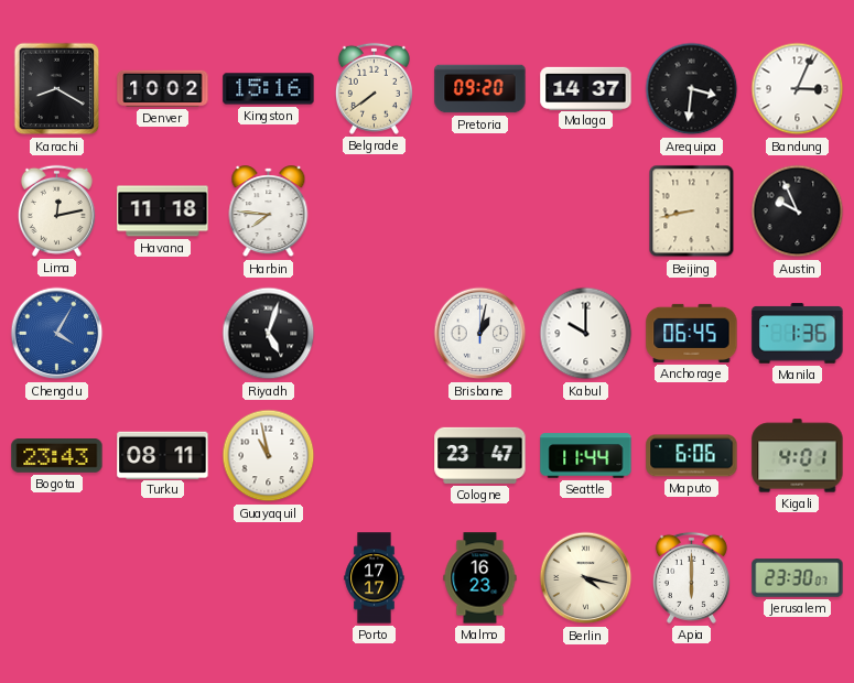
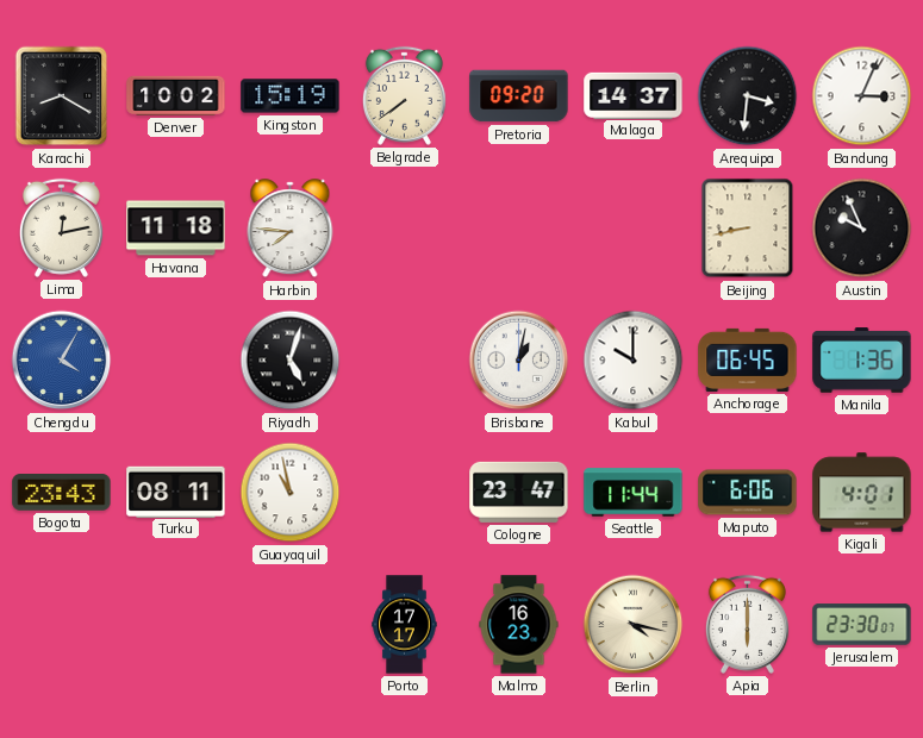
Kingston: 15:16 -> 15:19 (291, 96)
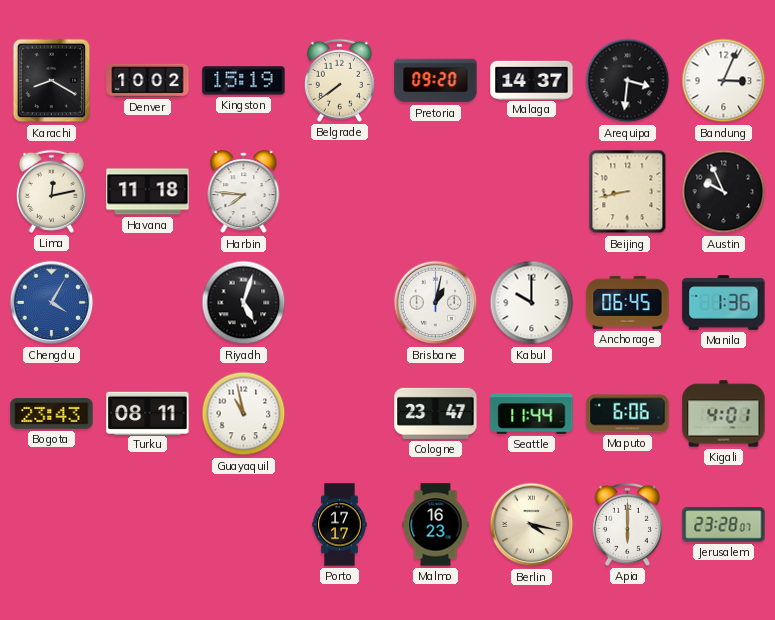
Jerusalem: 23:30 -> 23:28 (724, 525)
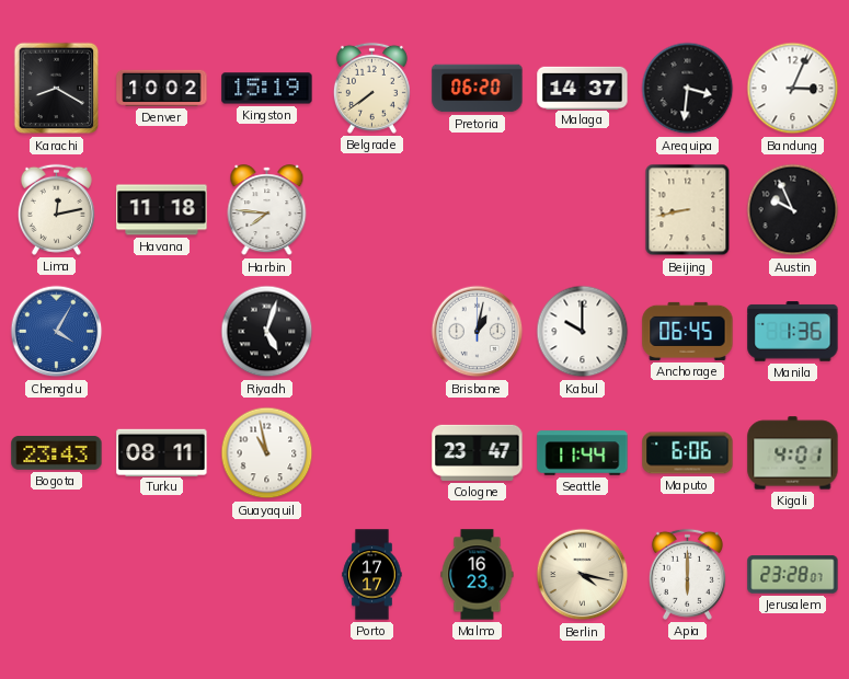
Pretoria: 09:20 -> 06:20 (478, 89)
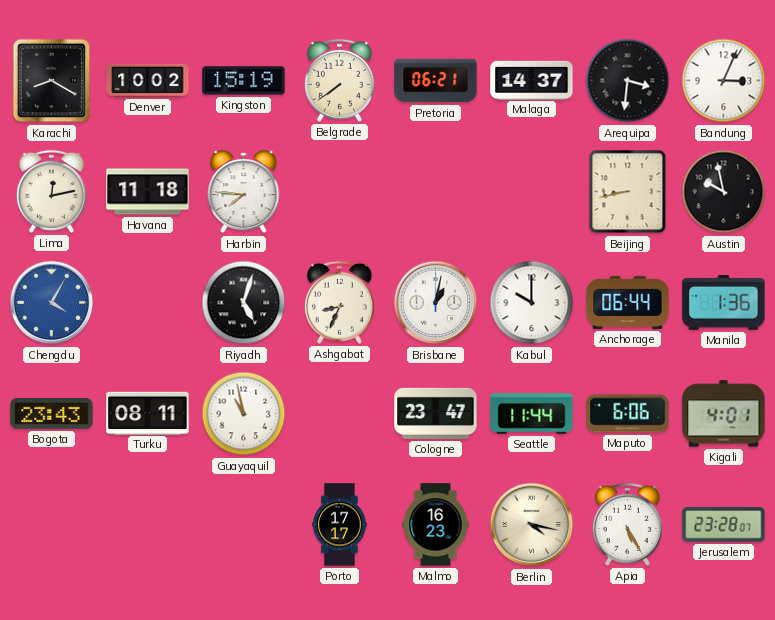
Pretoria: 06:20 -> 06:21 (436, 81)
Austin: 9:56 -> 9:58 (724, 192)
Ashgabat: none -> 8:34 (339, 302)
Anchorage: 06:45 -> 06:44 (628, 302)
Apia: 6:00 -> 5:25 (627, 524)
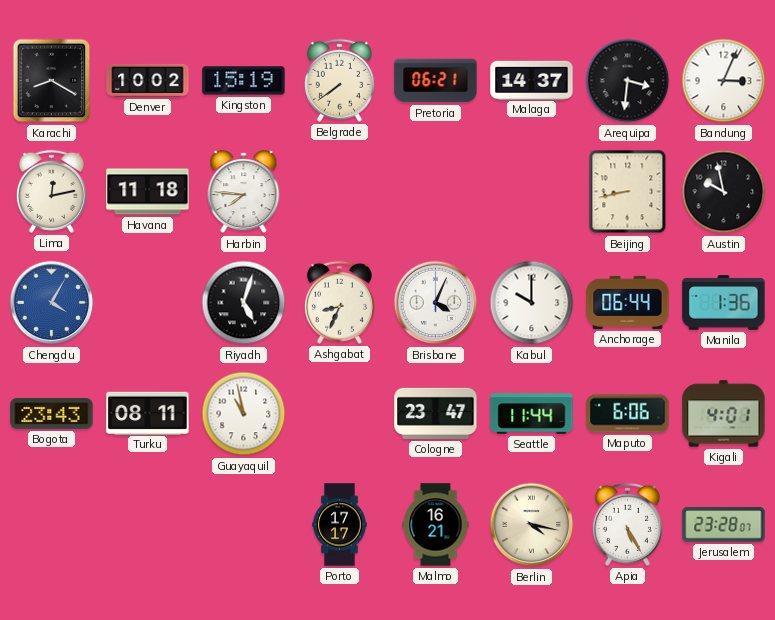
Brisbane: 1:02 -> 4:04 (436, 303)
Malmo: 16:23 -> 16:21 (436, 525)
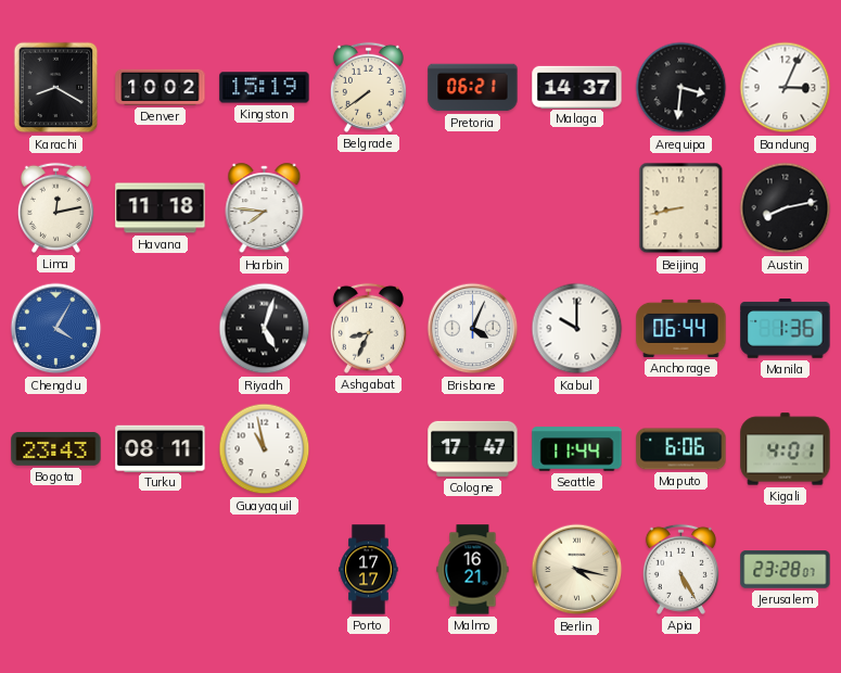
Austin: 9:58 -> 8:13 (786, 208)
Cologne: 23:47 -> 17:47 (473, 448)
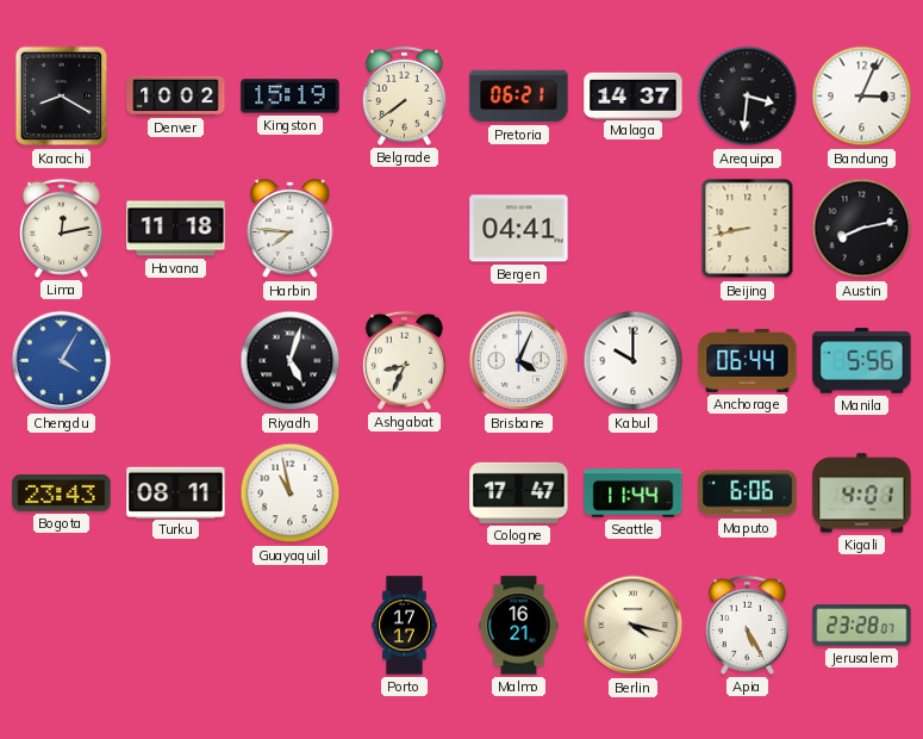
Bergen: none -> 04:41 (519, 229)
Manila: 1:36 -> 5:56 (862, 361)
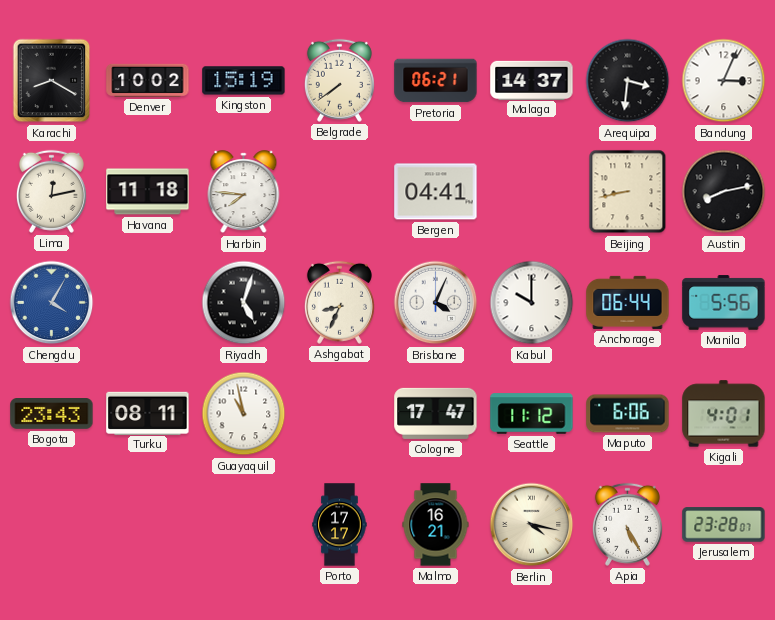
Seattle: 11:44 -> 11:12 (532, 414)
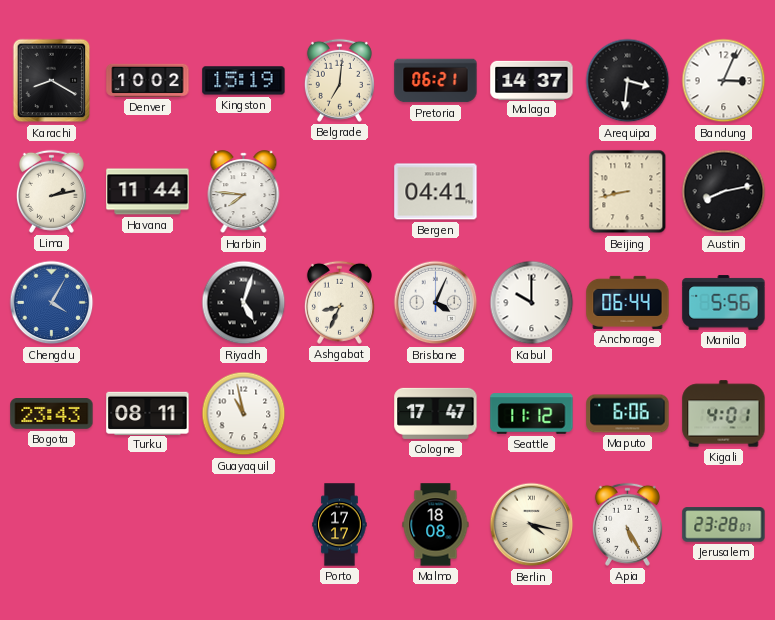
Belgrade: 7:39 -> 7:01 (339, 80)
Lima: 12:13 -> 2:13 (51, 191)
Havana: 11:18 -> 11:44 (148, 192)
Malmo: 16:21 -> 18:08 (436, 525)
